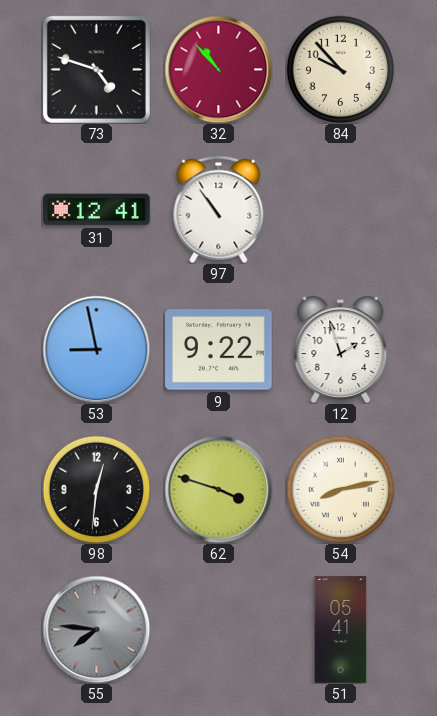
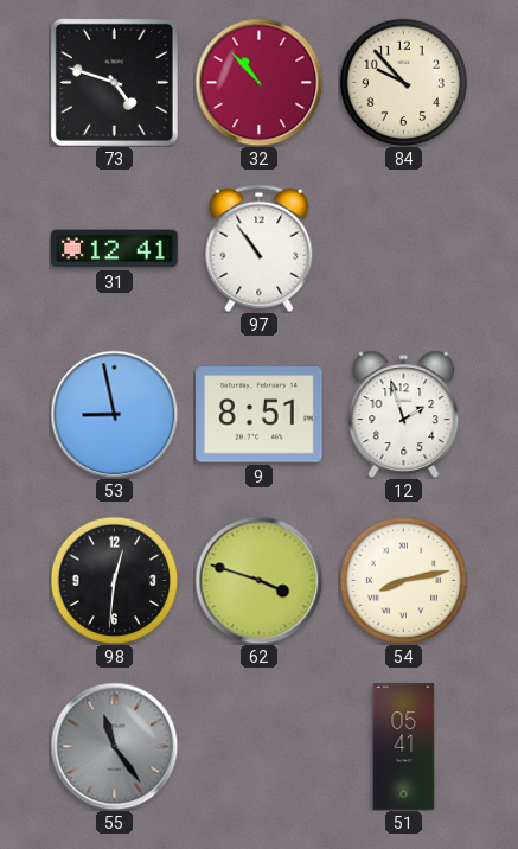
9: 9:22 -> 8:51 (260, 415)
55: 7:46 -> 11:24 (114, 746)
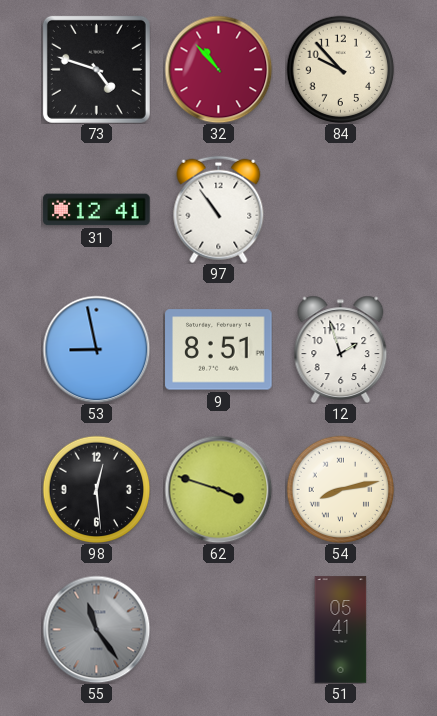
98: 12:31 -> 12:29 (96, 489)
